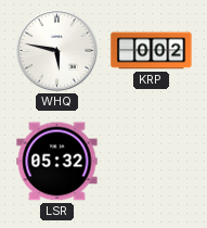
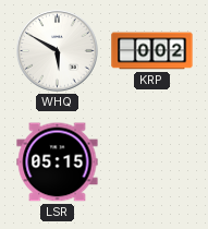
WHQ: 5:47 -> 5:50 (58, 51)
LSR: 05:32 -> 05:15 (58, 162)
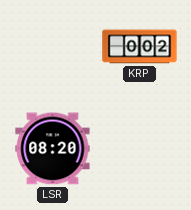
WHQ: 5:50 -> none (58, 51)
LSR: 05:15 -> 08:20 (53, 149)
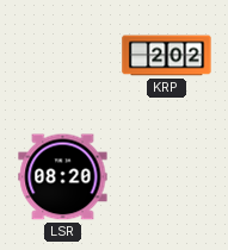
KRP: 0:02 -> 2:02 (167, 56)
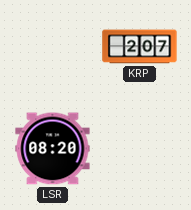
KRP: 2:02 -> 2:07 (140, 47)
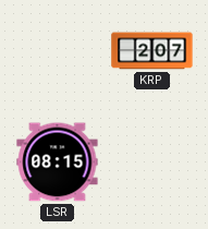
LSR: 08:20 -> 08:15 (58, 162)
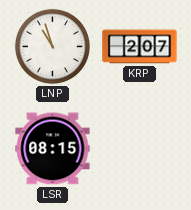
LNP: none -> 10:57 (52, 46)
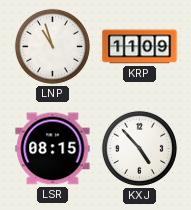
KRP: 2:07 -> 11:09 (140, 47)
KXJ: none -> 4:53 (139, 148)
